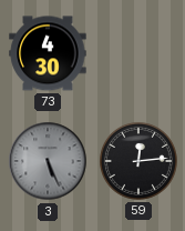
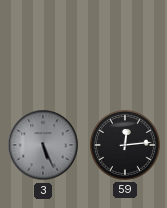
73: 4:30 -> none (48, 53)
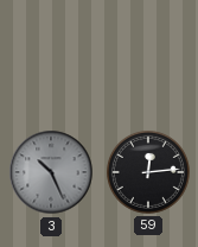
3: 5:26 -> 10:26 (51, 172)
